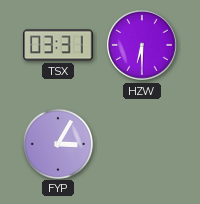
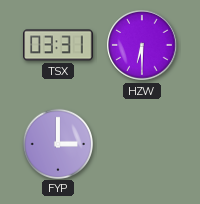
FYP: 3:05 -> 3:00 (57, 143)
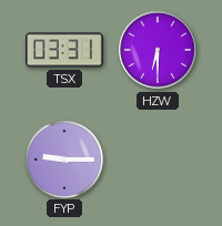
FYP: 3:00 -> 9:15 (63, 158)
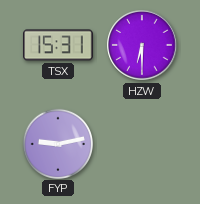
TSX: 03:31 -> 15:31 (59, 45)
FYP: 9:15 -> 9:13 (57, 143)
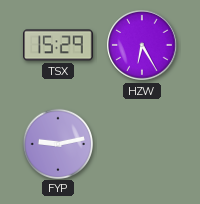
TSX: 15:31 -> 15:29 (59, 45)
HZW: 6:30 -> 6:25 (142, 45)
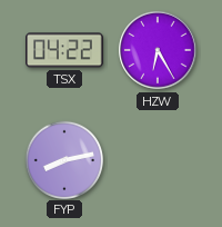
TSX: 15:29 -> 04:22 (65, 50)
FYP: 9:13 -> 8:13 (63, 159)
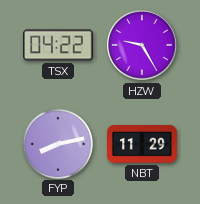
HZW: 6:25 -> 9:25 (142, 45)
NBT: none -> 11:29 (143, 145)
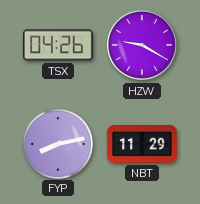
TSX: 04:22 -> 04:26 (59, 45)
HZW: 9:25 -> 9:20 (142, 45)
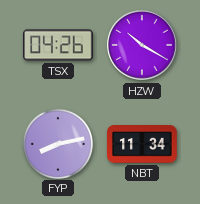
HZW: 9:20 -> 10:20 (142, 45)
NBT: 11:29 -> 11:34 (143, 145)
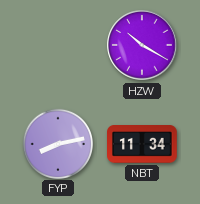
TSX: 04:26 -> none (59, 45)
